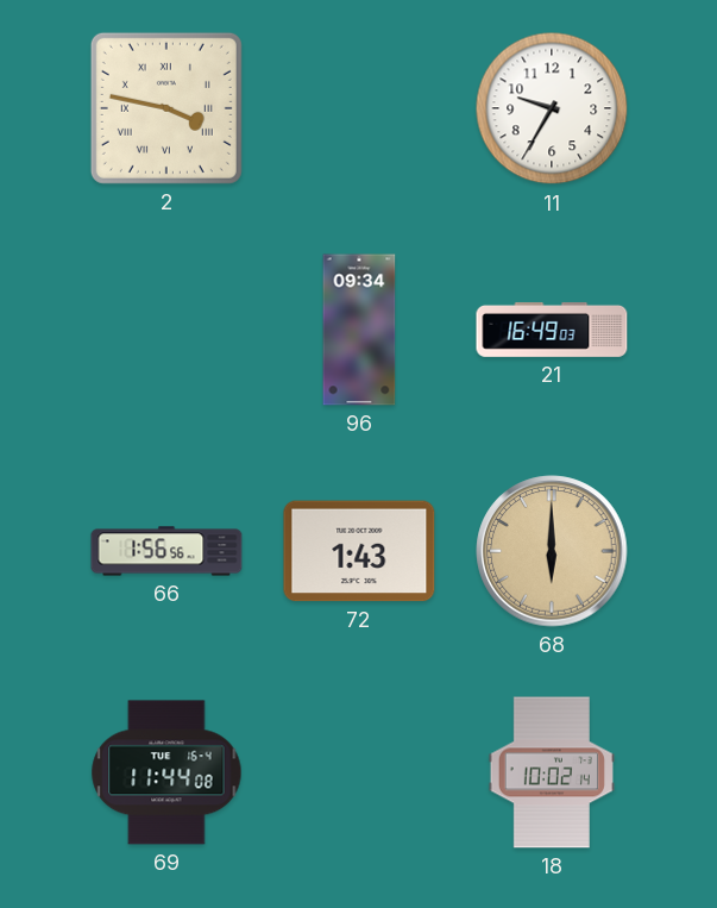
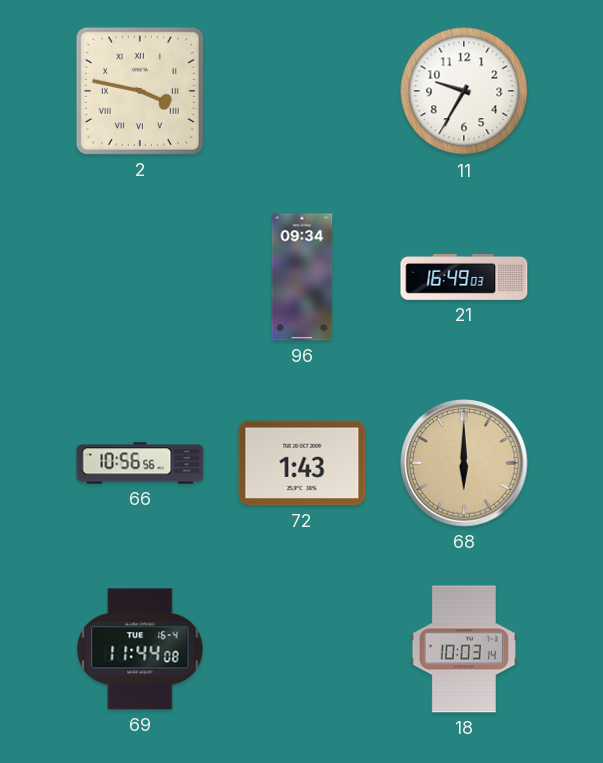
66: 1:56 -> 10:56 (140, 463)
18: 10:02 -> 10:03 (464, 649)
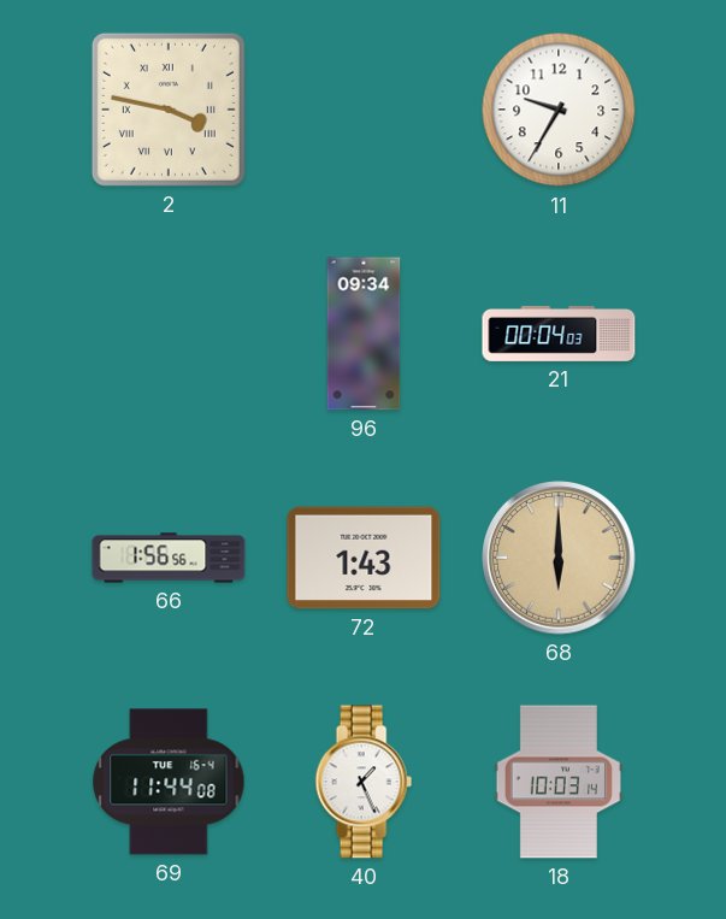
21: 16:49 -> 00:04 (559, 334)
66: 10:56 -> 1:56 (169, 558)
40: none -> 1:26 (364, 782)
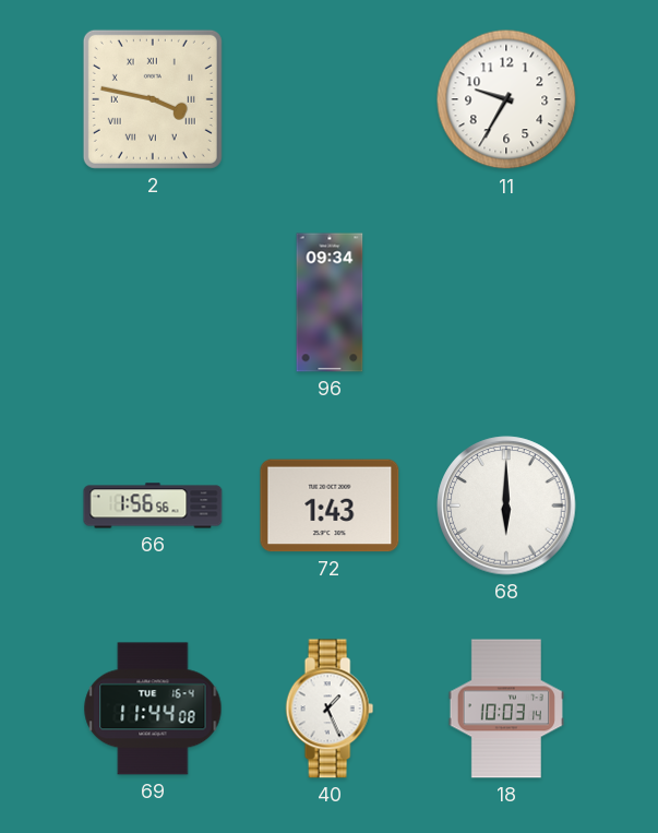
21: 00:04 -> none (559, 334)
68 dial: champagne -> white (506, 505)
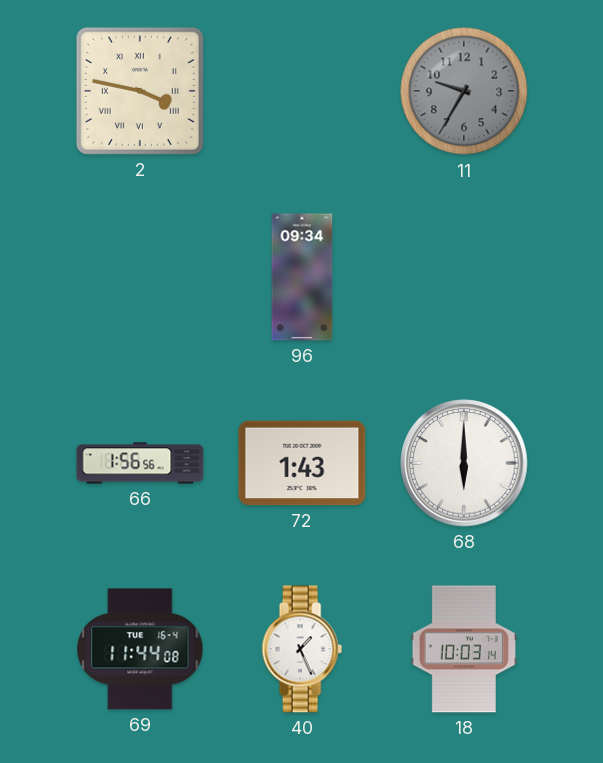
11 dial: white -> grey (464, 91)
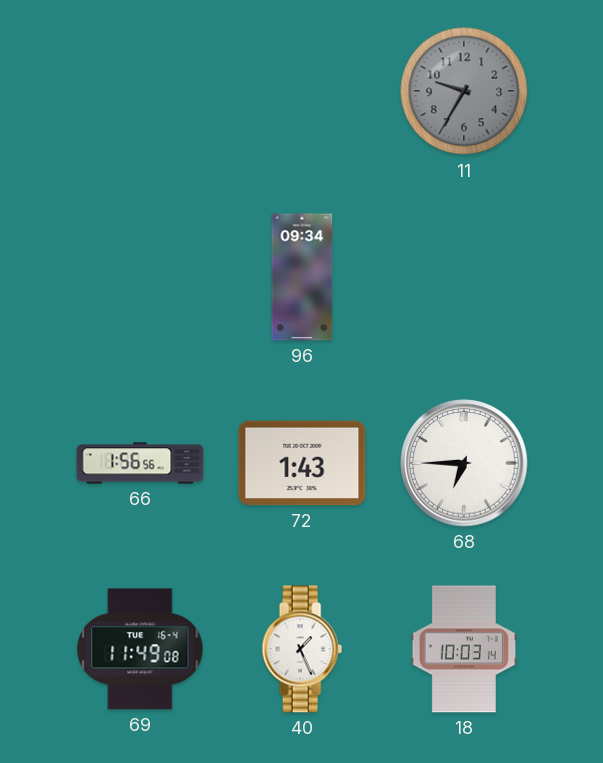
2: 3:47 -> none (140, 91)
68: 6:00 -> 6:45 (464, 463)
69: 11:44 -> 11:49 (140, 649)
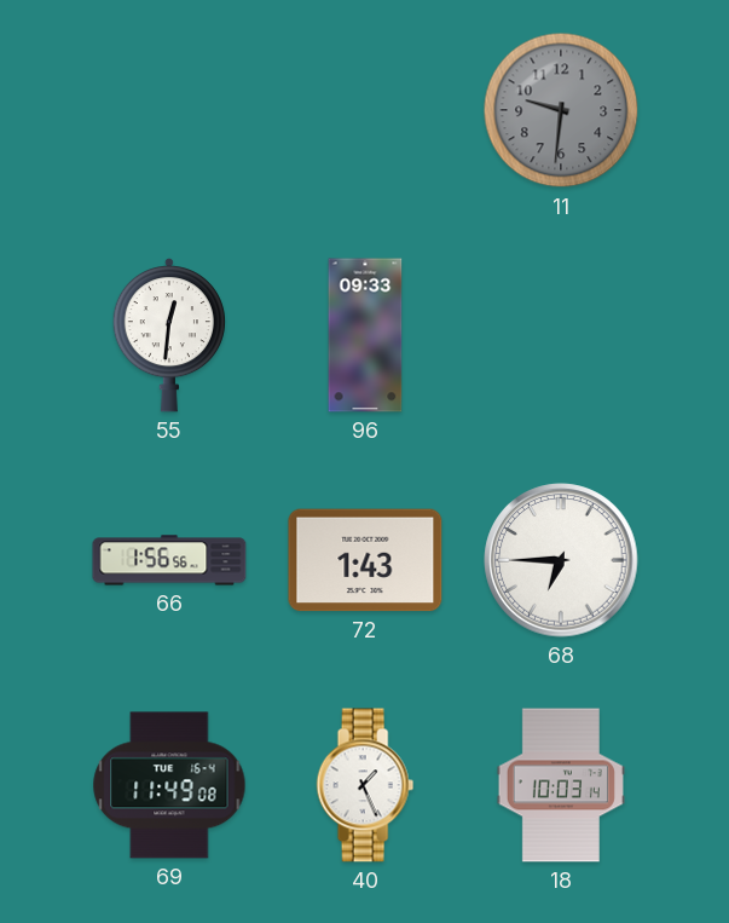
11: 9:35 -> 9:31 (561, 110)
55: none -> 12:31 (168, 335)
96: 09:34 -> 09:33 (365, 335)
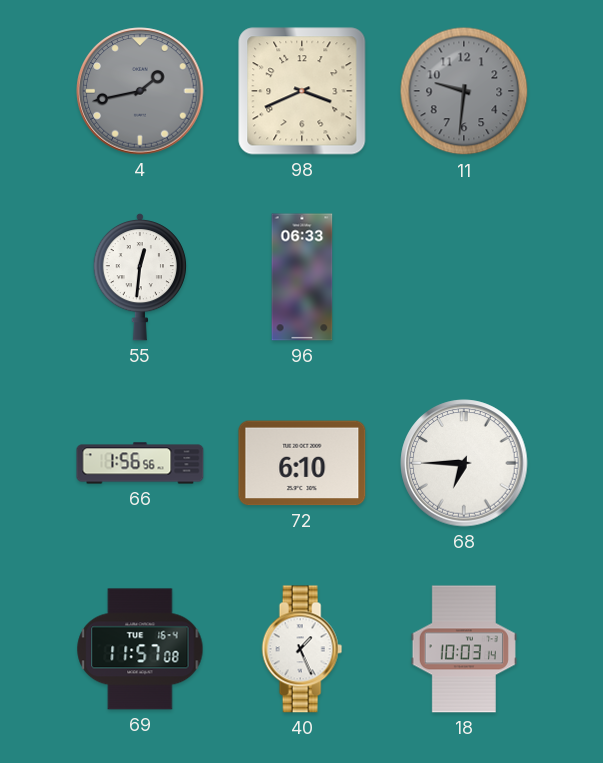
4: none -> 1:43 (140, 91)
98: none -> 3:41 (302, 91)
96: 09:33 -> 06:33 (302, 277)
72: 1:43 -> 6:10 (302, 463)
69: 11:49 -> 11:57 (140, 649)
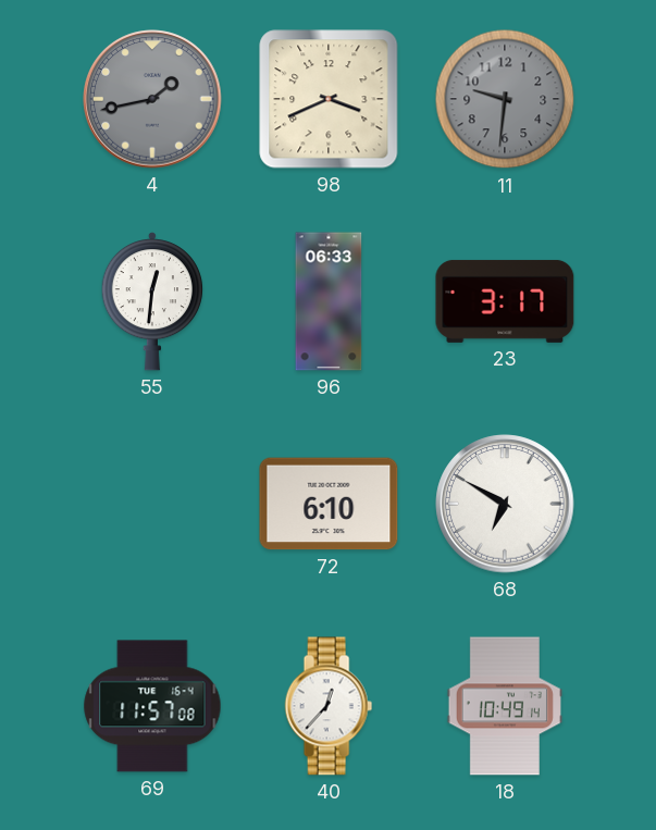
23: none -> 3:17 (505, 301)
66: 1:56 -> none (140, 463)
68: 6:45 -> 6:50 (505, 504)
40: 1:26 -> 12:37 (329, 706)
18: 10:03 -> 10:49 (505, 706)
